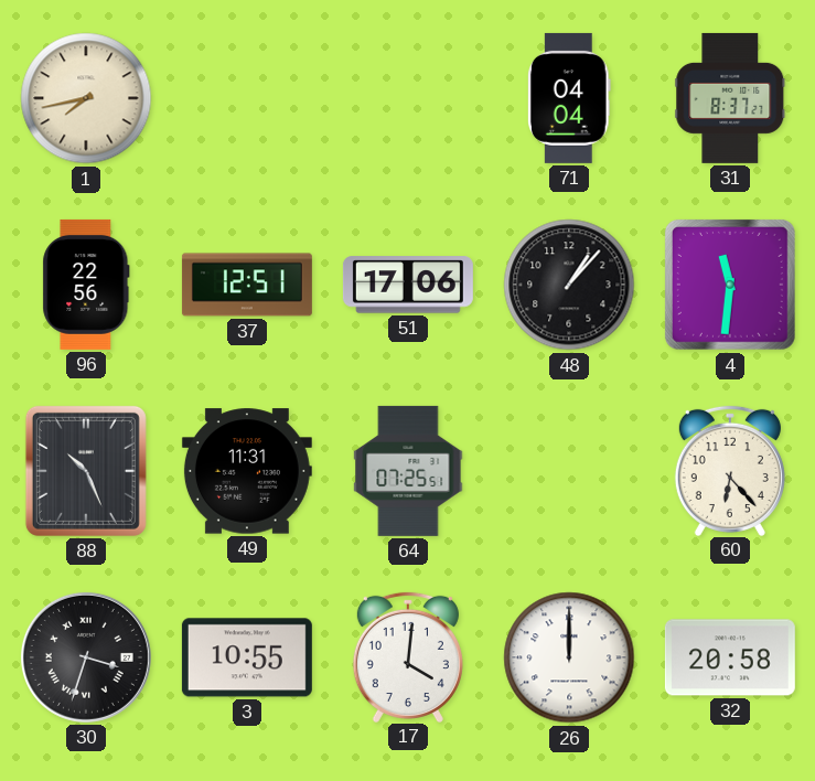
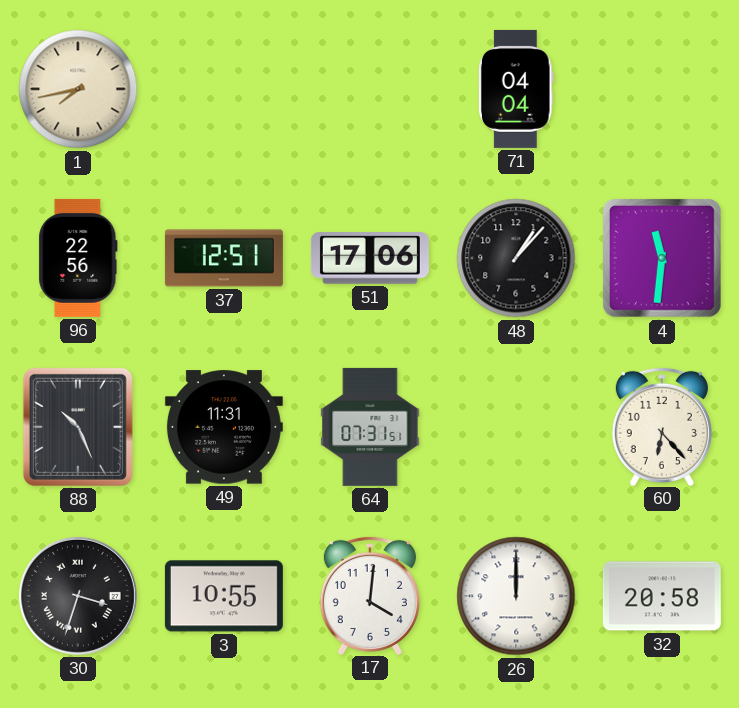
31: 8:37 -> none (730, 98)
64: 07:25 -> 07:31 (370, 427)
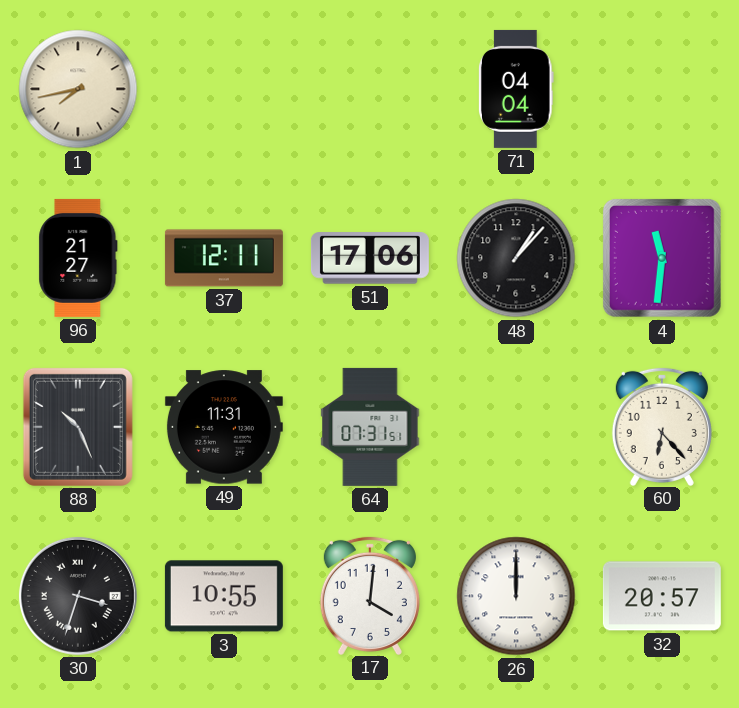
96: 22:56 -> 21:27 (78, 258)
37: 12:51 -> 12:11 (224, 258)
32: 20:58 -> 20:57 (662, 596)
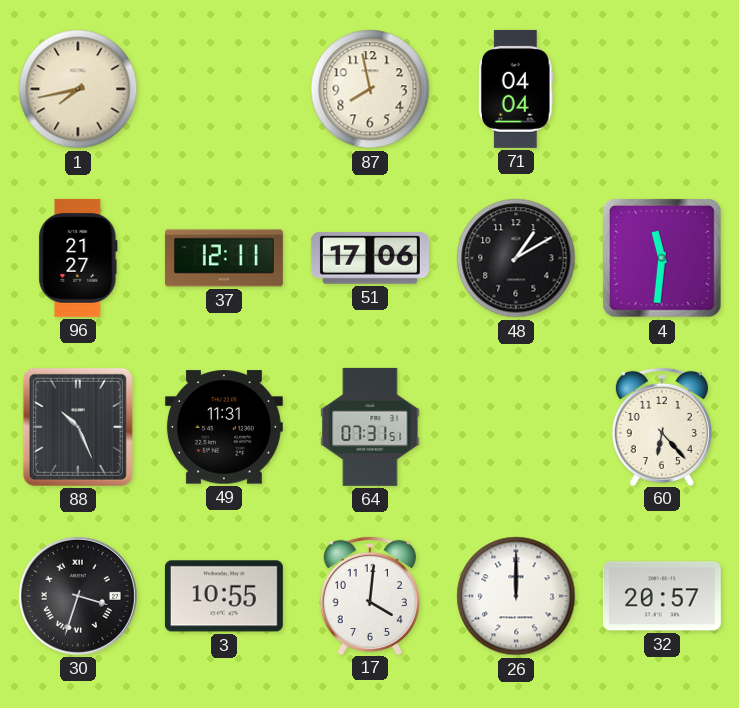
87: none -> 7:58 (370, 89)
48: 1:07 -> 1:10 (516, 258)
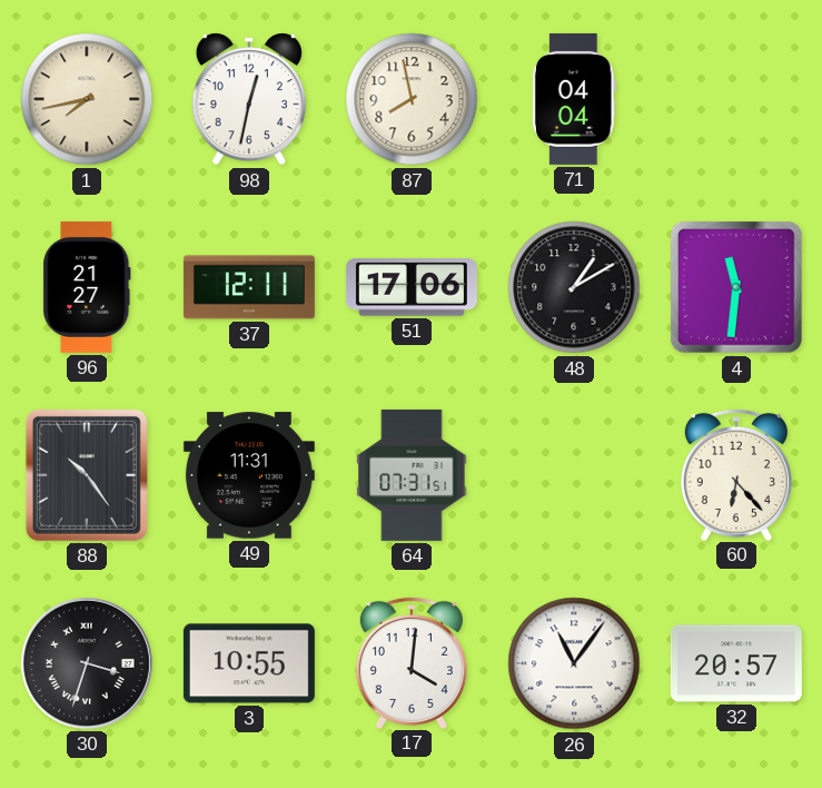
98: none -> 12:32 (249, 99)
88: 10:26 -> 10:24 (87, 475)
26: 12:00 -> 11:06 (574, 663)
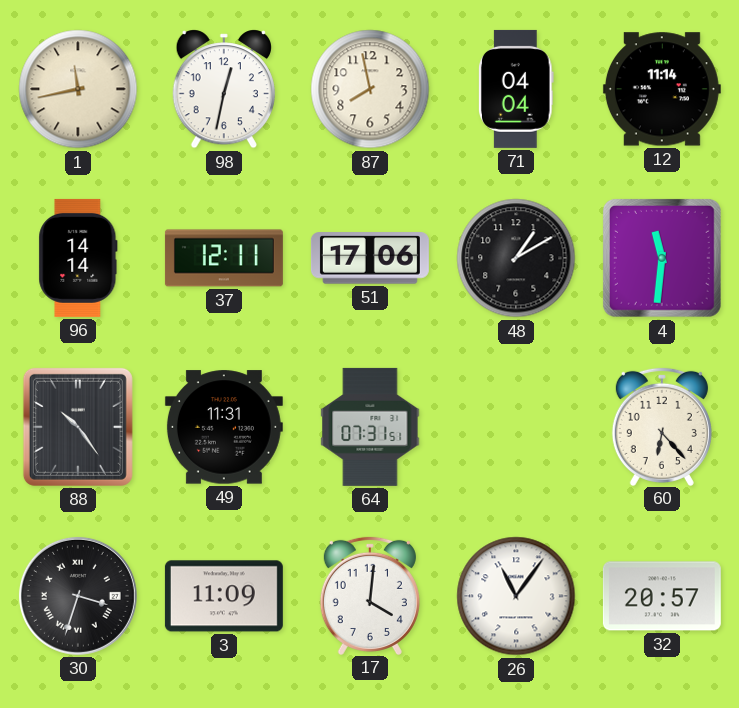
1: 7:43 -> 11:43 (78, 89)
12: none -> 11:14 (662, 89)
96: 21:27 -> 14:14 (78, 258)
3: 10:55 -> 11:09 (224, 596)
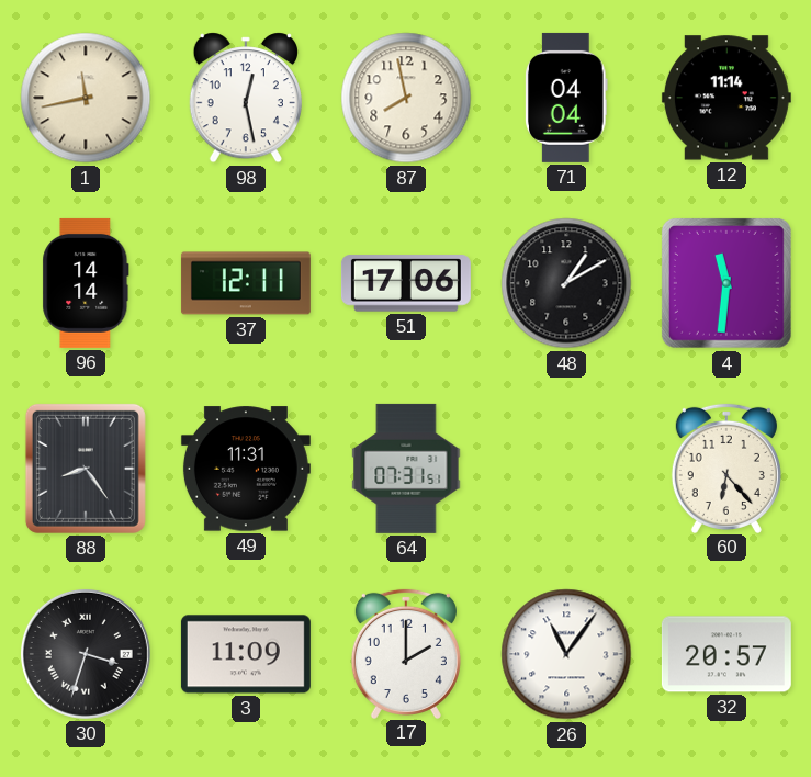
98: 12:32 -> 12:28 (246, 98)
88: 10:24 -> 8:24 (86, 469)
17: 4:01 -> 2:00 (406, 653)
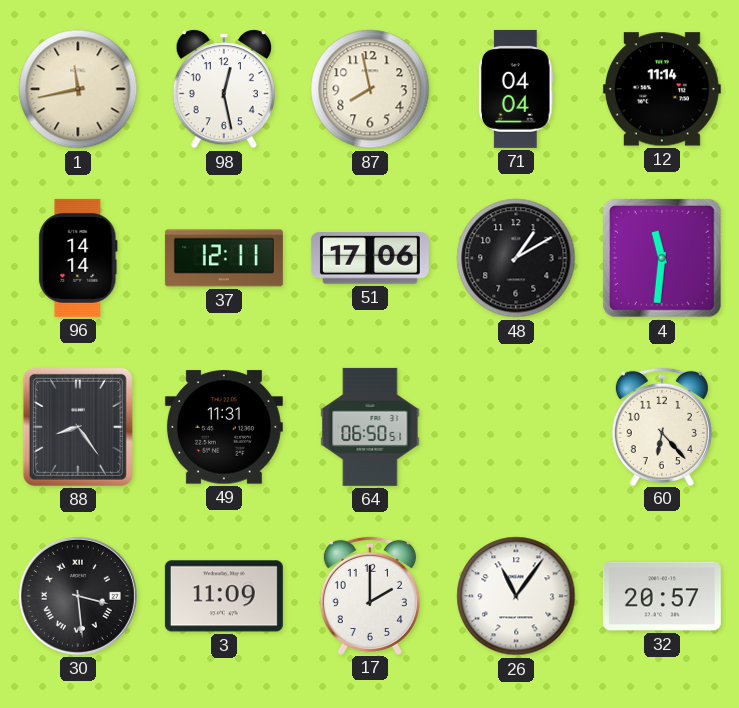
64: 07:31 -> 06:50 (370, 427)
30: 3:33 -> 3:29 (78, 596)
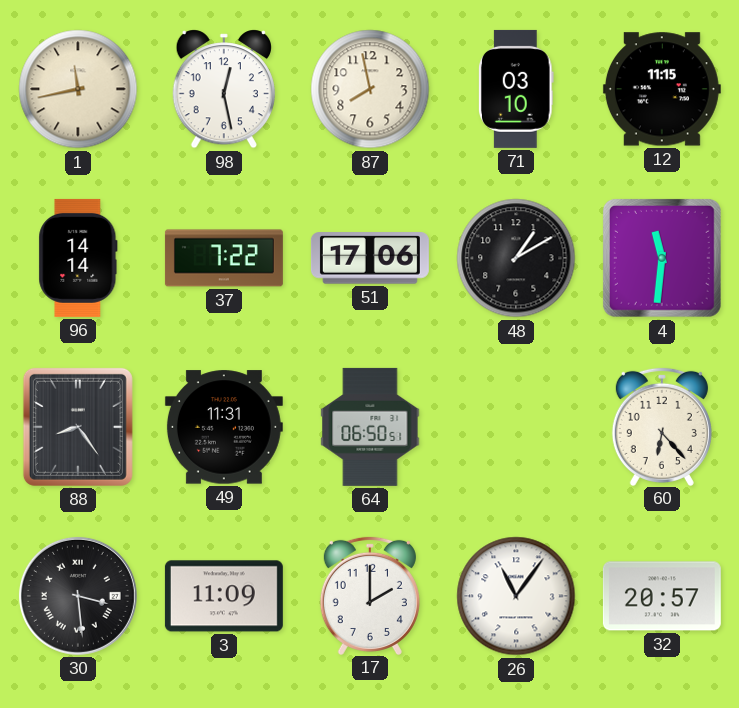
71: 04:04 -> 03:10 (516, 89)
12: 11:14 -> 11:15 (662, 89)
37: 12:11 -> 7:22 (224, 258)
